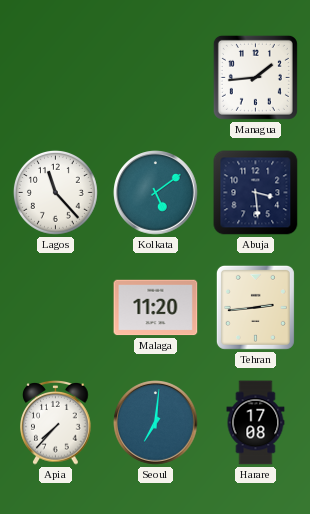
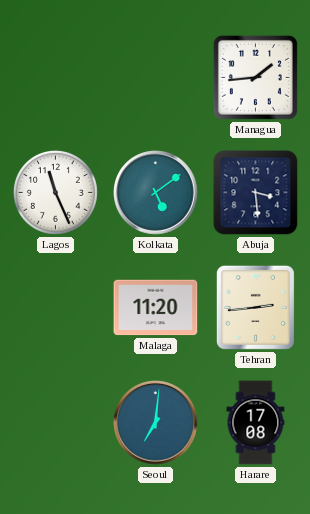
Lagos: 11:23 -> 11:26 (55, 192)
Apia: 7:37 -> none (56, 423)
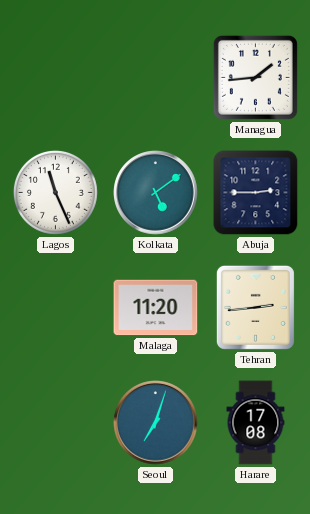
Abuja: 3:29 -> 2:45 (256, 193)
Seoul: 7:01 -> 7:03 (156, 423)
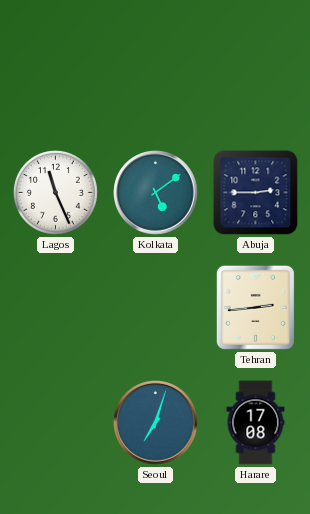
Managua: 1:44 -> none (255, 77)
Malaga: 11:20 -> none (156, 308)
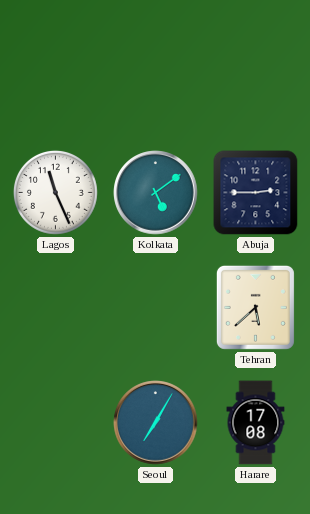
Tehran: 2:44 -> 5:38 (255, 307)
Seoul: 7:03 -> 7:05 (156, 423)
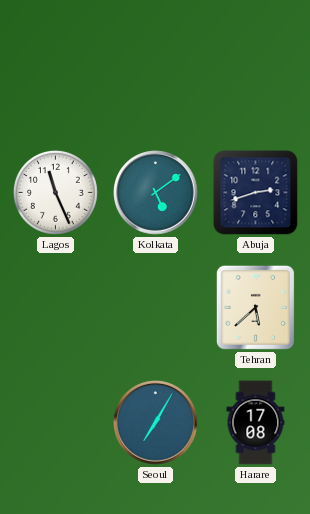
Abuja: 2:45 -> 2:42 (256, 193)
